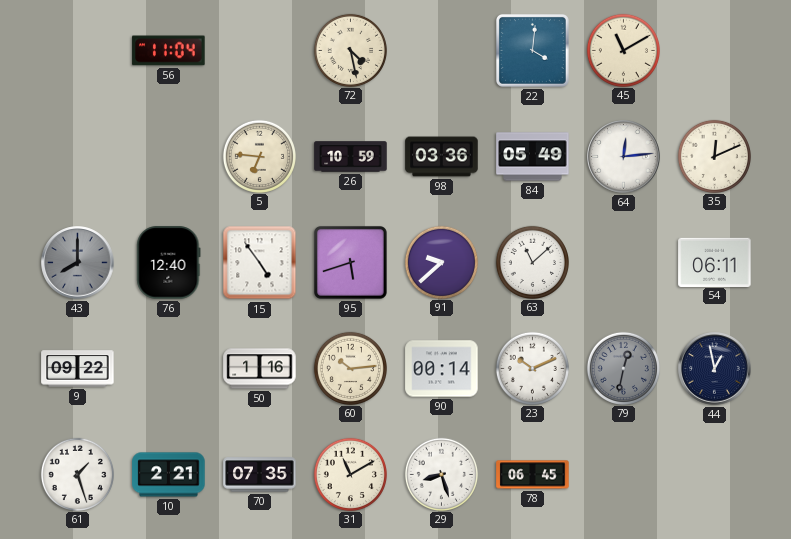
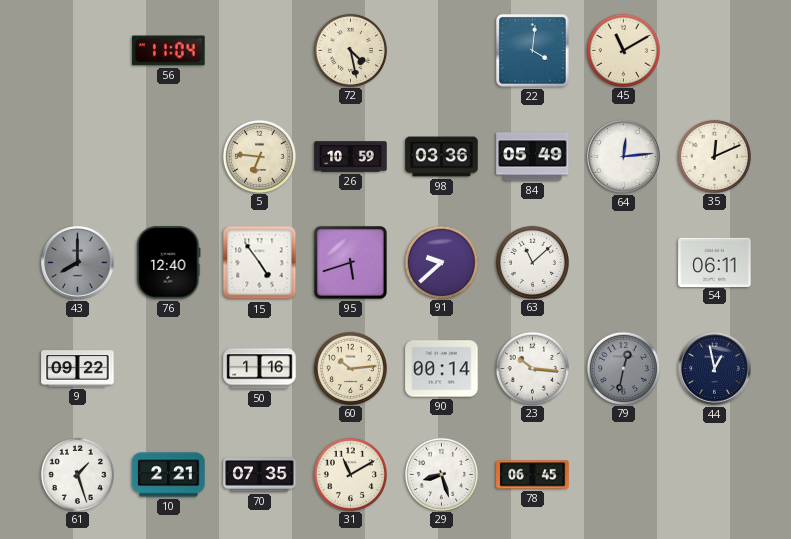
23: 10:11 -> 10:16 (532, 368)
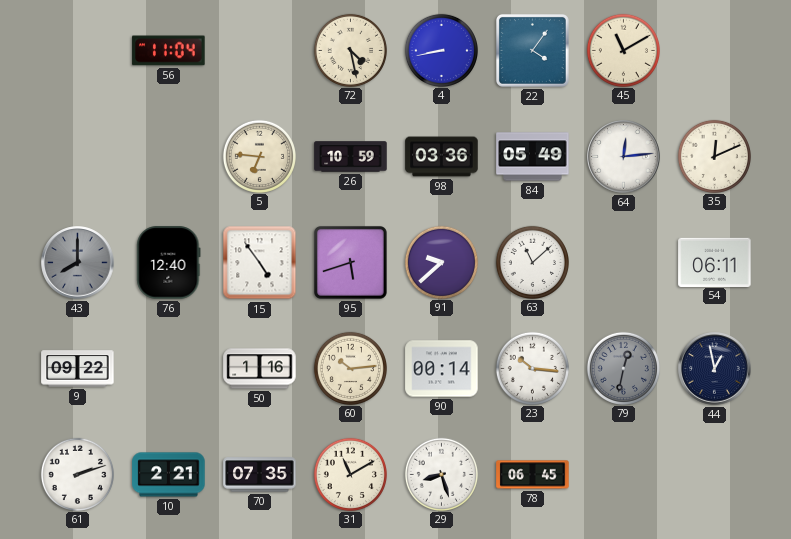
4: none -> 8:43 (441, 50)
22: 4:01 -> 4:06 (532, 50)
61: 1:27 -> 2:12 (77, 474)
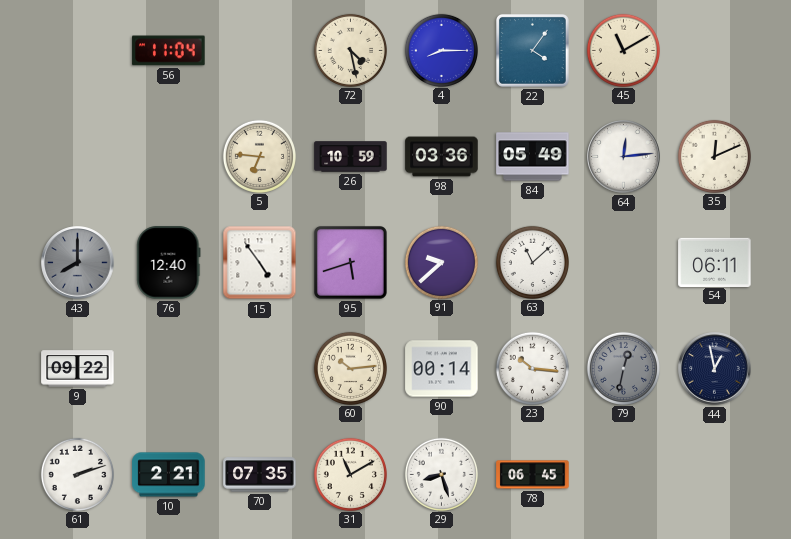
4: 8:43 -> 8:15 (441, 50)
50: 1:16 -> none (260, 369)
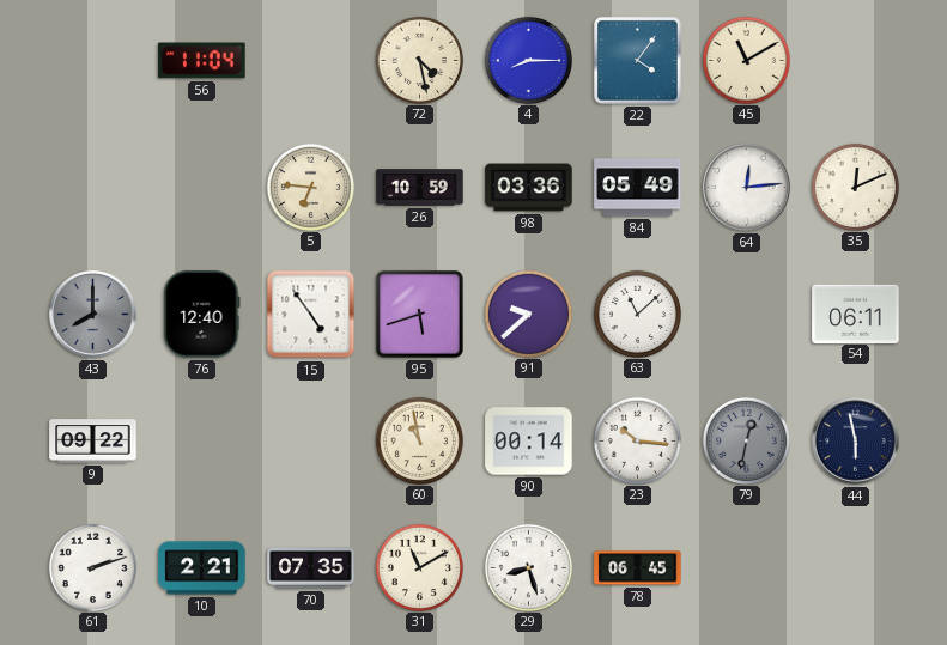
60: 10:14 -> 10:58 (419, 440)
44: 12:58 -> 5:58 (856, 442)
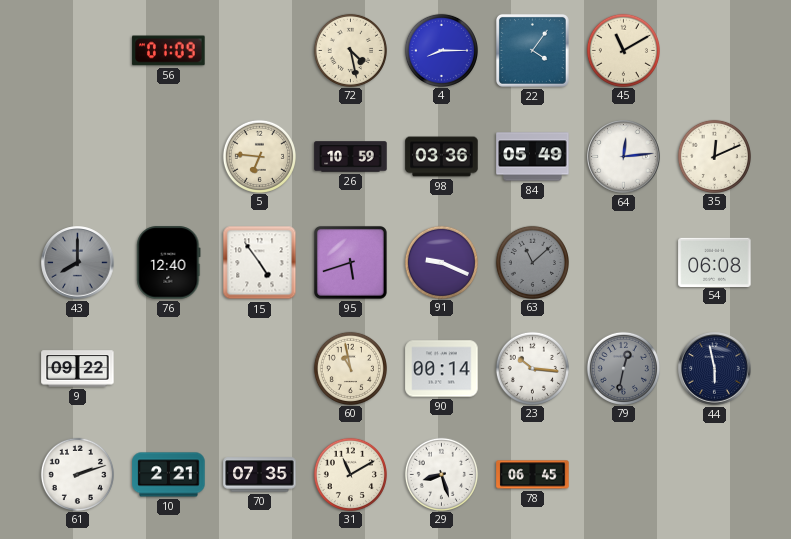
56: 11:04 -> 01:09 (169, 51)
91: 9:38 -> 9:19 (441, 262)
63 dial: white -> grey (532, 262)
54: 06:11 -> 06:08 (715, 262)
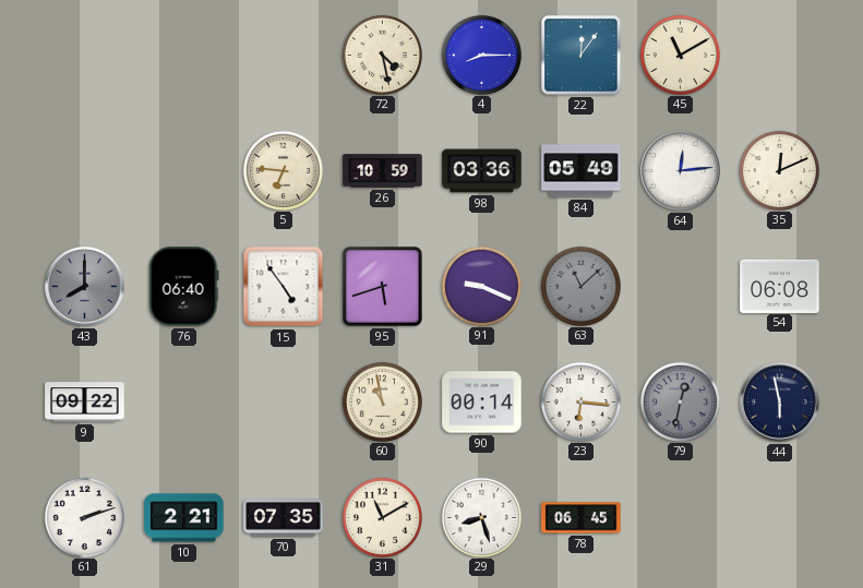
56: 01:09 -> none (169, 51)
22: 4:06 -> 12:06 (580, 55)
76: 12:40 -> 06:40 (184, 287)
23: 10:16 -> 6:16 (580, 401)
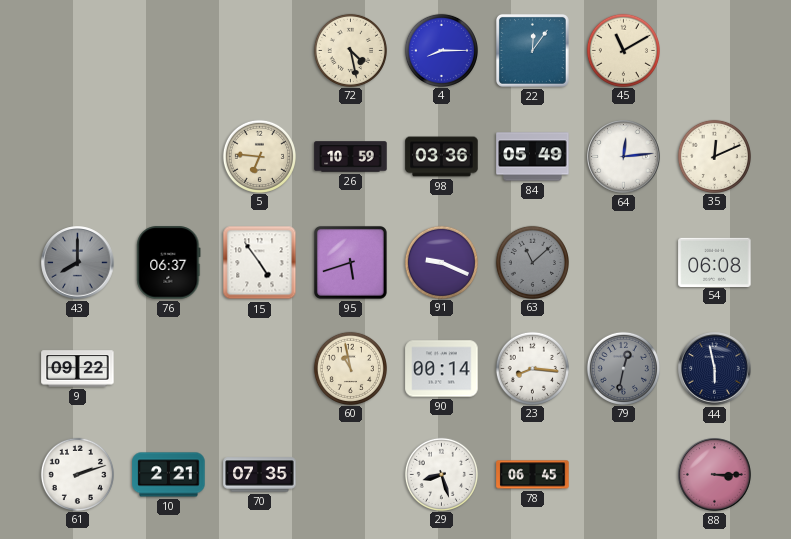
76: 06:40 -> 06:37 (169, 263)
23: 6:16 -> 8:16 (532, 368)
31: 11:10 -> none (382, 517)
88: none -> 3:15 (715, 475)
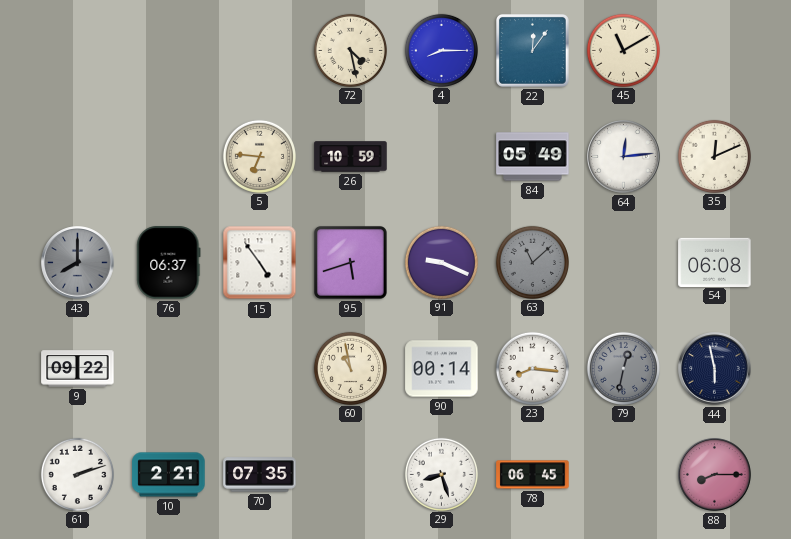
98: 03:36 -> none (442, 157)
88: 3:15 -> 8:15 (715, 475)
